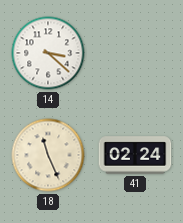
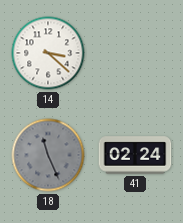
18 dial: cream -> grey (48, 155)
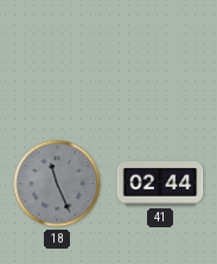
14: 3:22 -> none (48, 53)
41: 02:24 -> 02:44 (160, 183)
